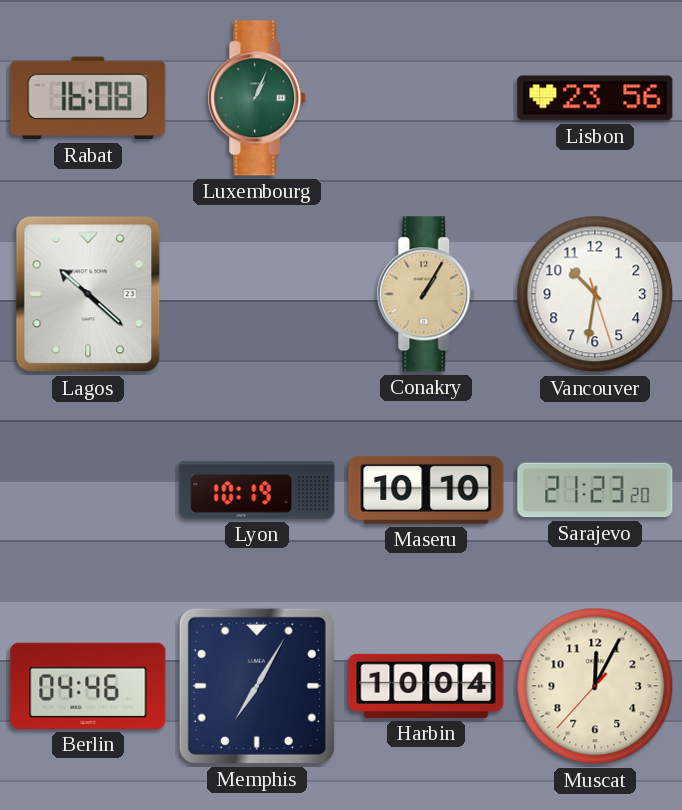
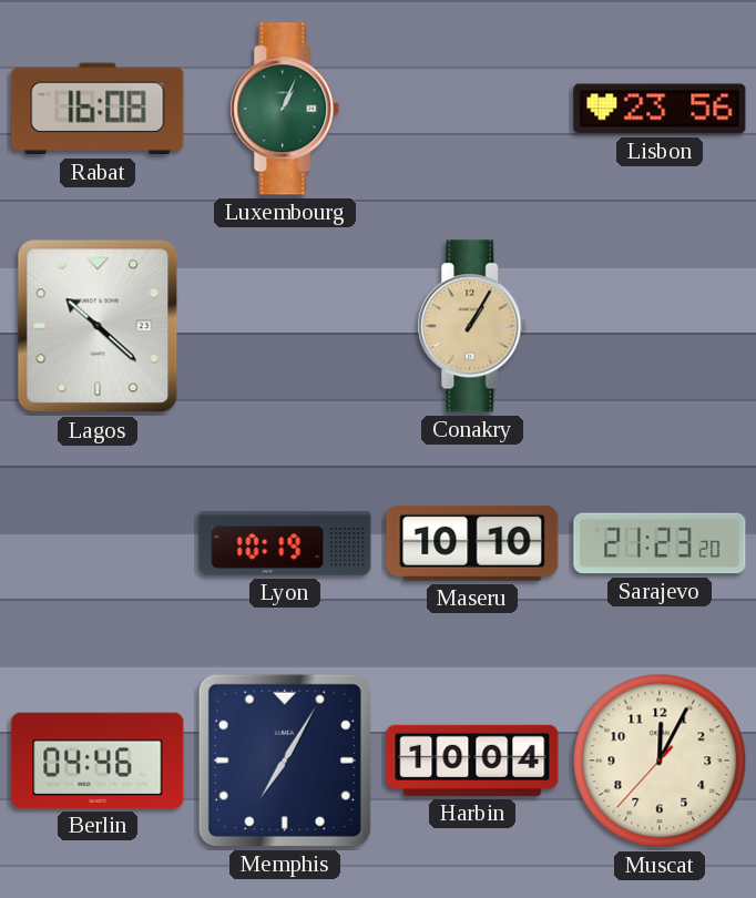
Vancouver: 10:31 -> none (595, 294)
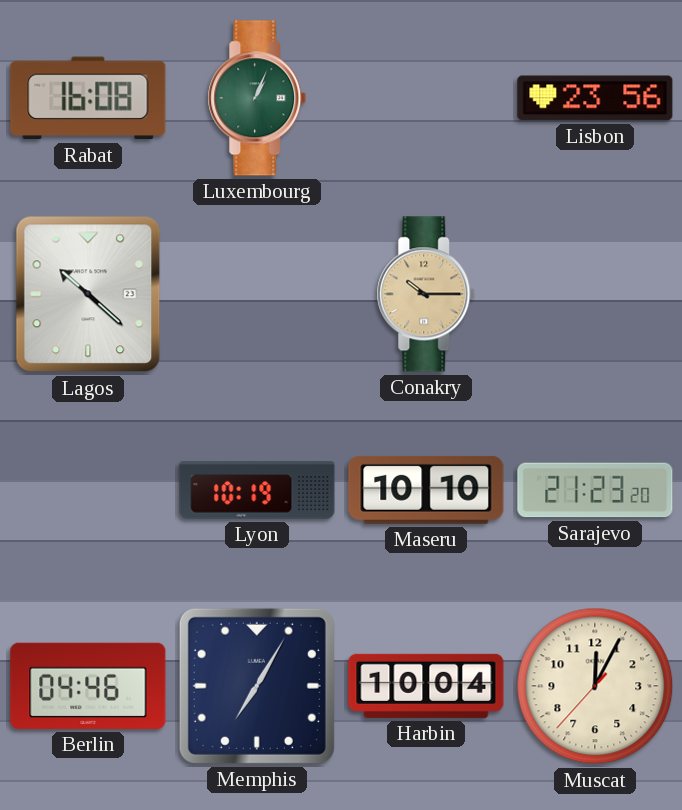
Conakry: 1:05 -> 10:15 (426, 294)
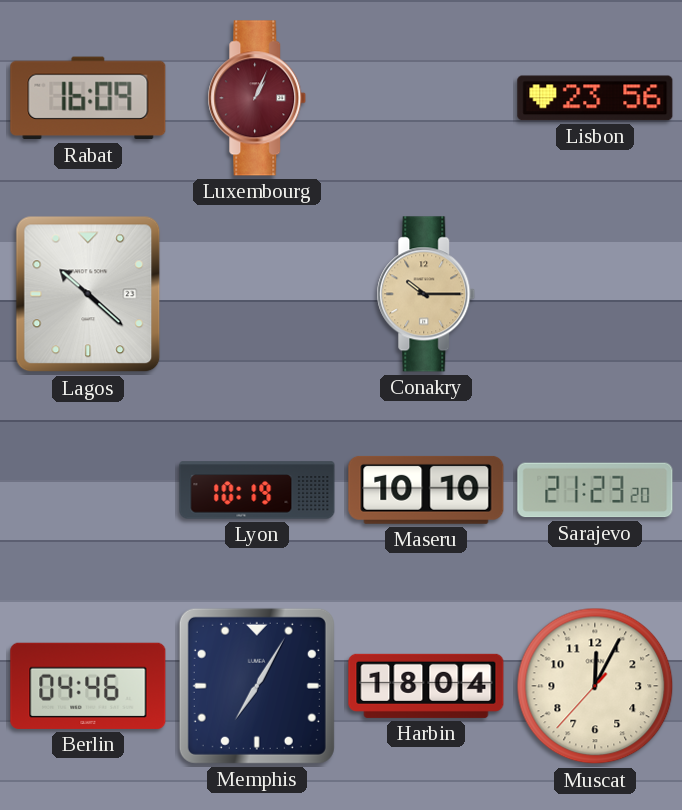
Rabat: 16:08 -> 16:09 (88, 98)
Luxembourg dial: green -> burgundy (257, 98)
Harbin: 10:04 -> 18:04 (426, 686)
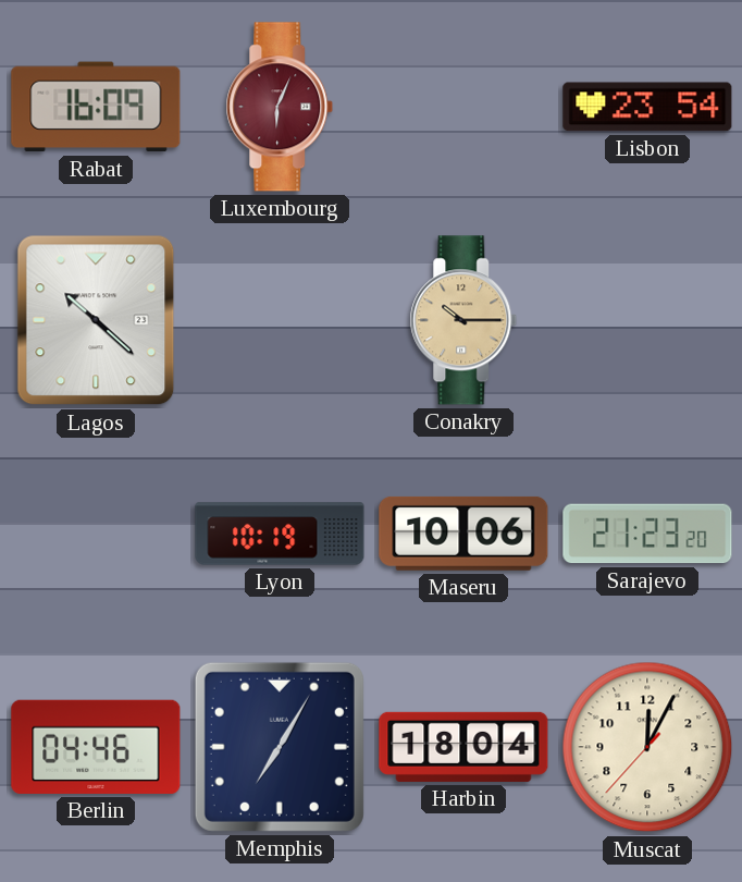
Luxembourg: 1:04 -> 6:04 (280, 107)
Lisbon: 23:56 -> 23:54 (647, 107)
Maseru: 10:10 -> 10:06 (463, 534)
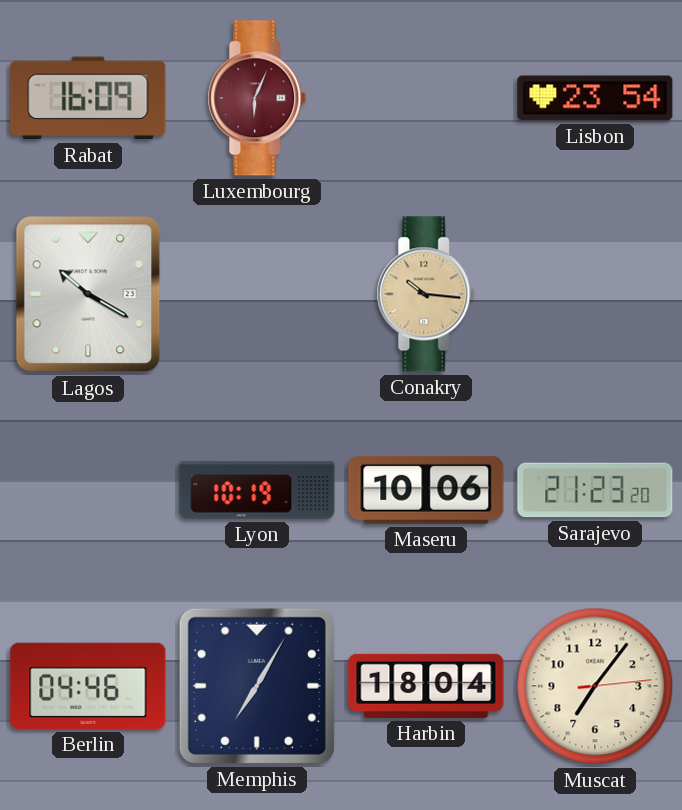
Lagos: 10:22 -> 10:20 (88, 294)
Conakry: 10:15 -> 10:16 (426, 294)
Muscat: 12:04 -> 7:06 (595, 686)
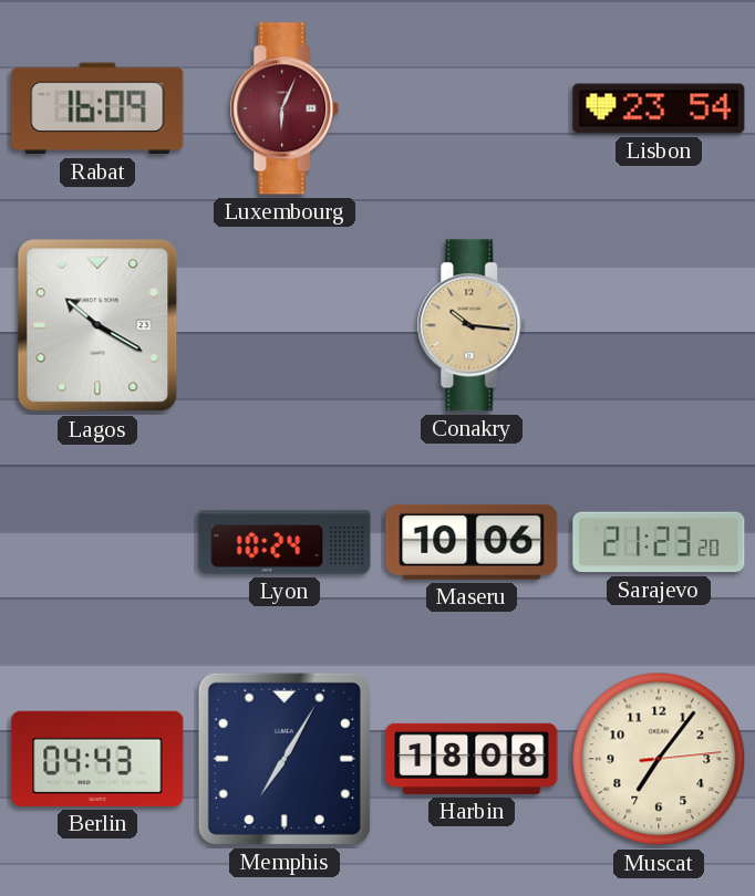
Lyon: 10:19 -> 10:24 (285, 542)
Berlin: 04:46 -> 04:43 (97, 759)
Harbin: 18:04 -> 18:08 (472, 759)
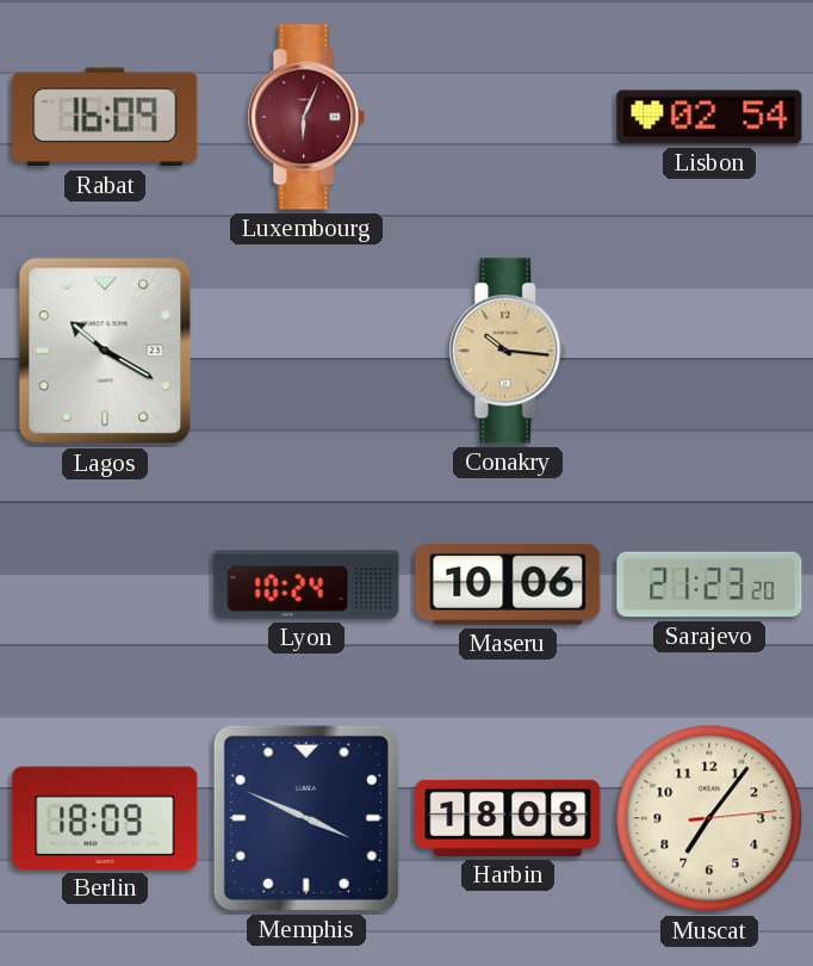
Lisbon: 23:54 -> 02:54 (709, 117)
Berlin: 04:43 -> 18:09 (105, 818)
Memphis: 7:05 -> 3:49 (306, 818)
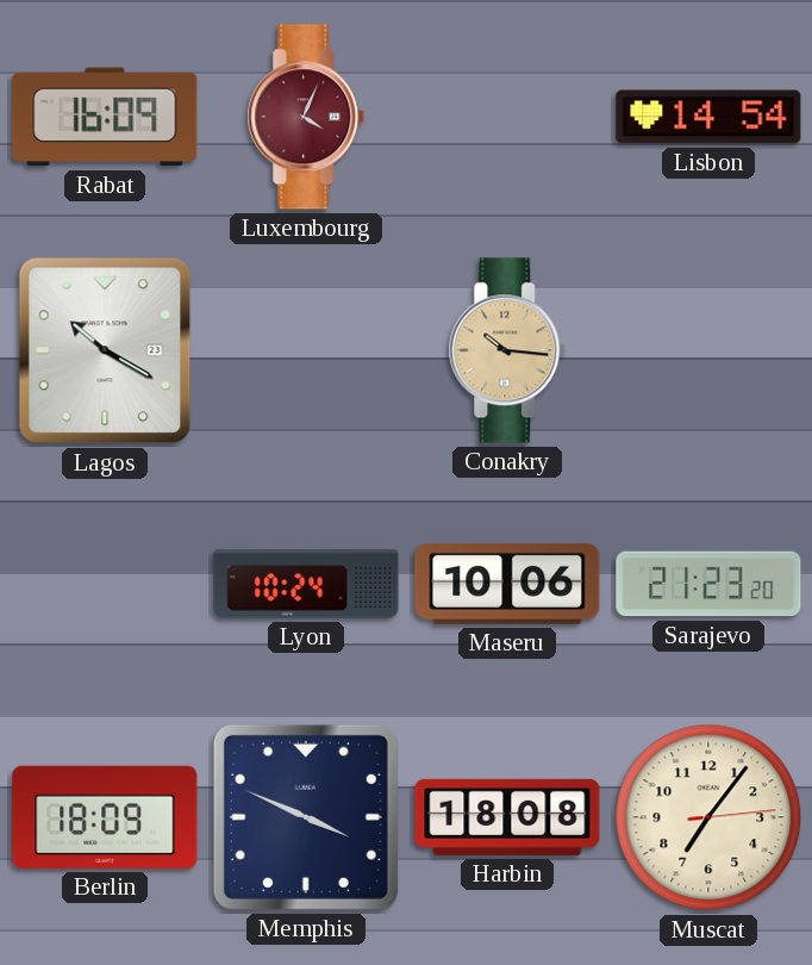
Luxembourg: 6:04 -> 4:04 (306, 117)
Lisbon: 02:54 -> 14:54 (708, 117)
